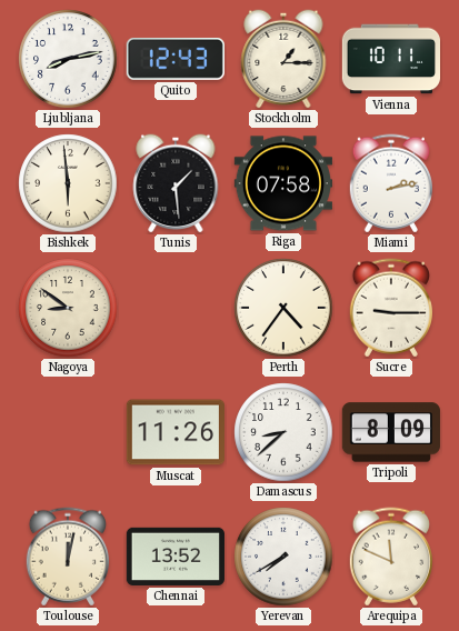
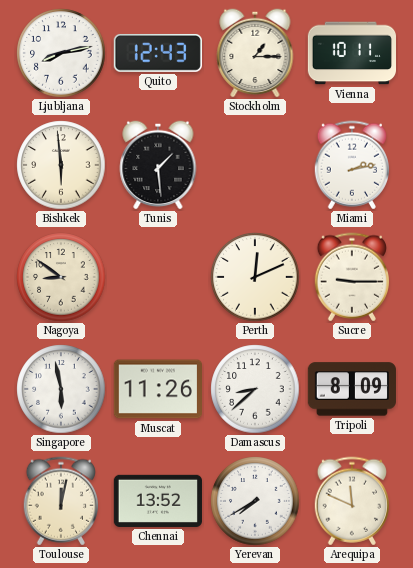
Riga: 07:58 -> none (282, 183)
Perth: 4:36 -> 12:11 (255, 277)
Singapore: none -> 5:58 (61, 389)
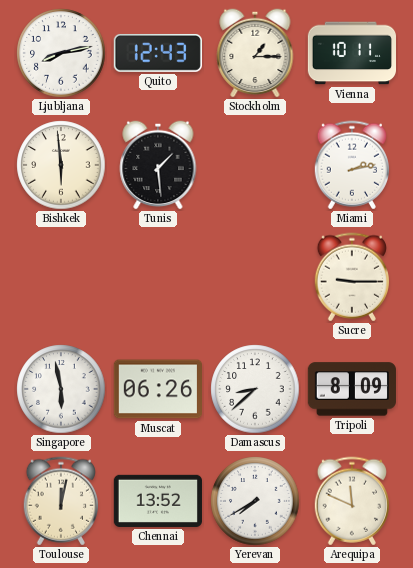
Nagoya: 8:51 -> none (61, 277)
Perth: 12:11 -> none (255, 277)
Muscat: 11:26 -> 06:26 (157, 389)
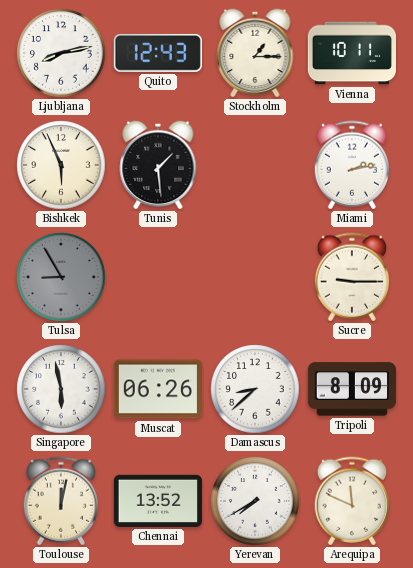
Bishkek: 5:59 -> 5:56 (61, 165)
Tulsa: none -> 8:55 (61, 277)
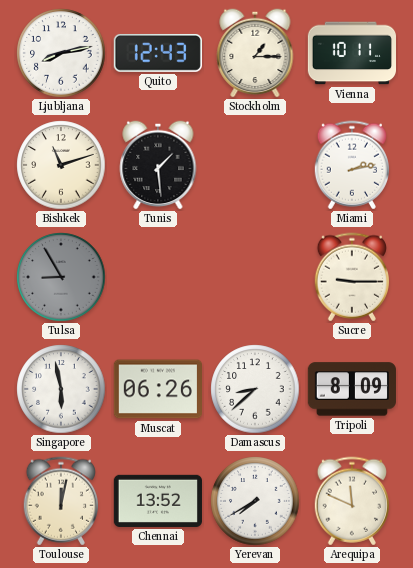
Bishkek: 5:56 -> 11:12 (61, 165)
